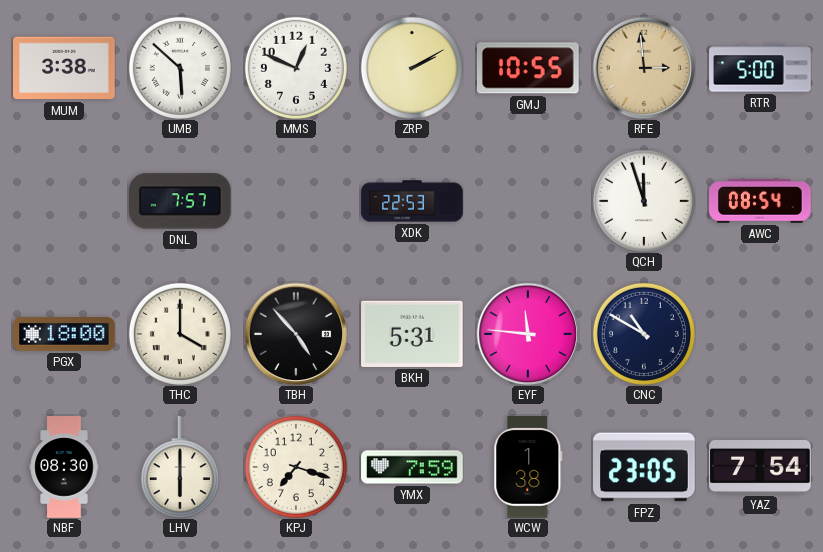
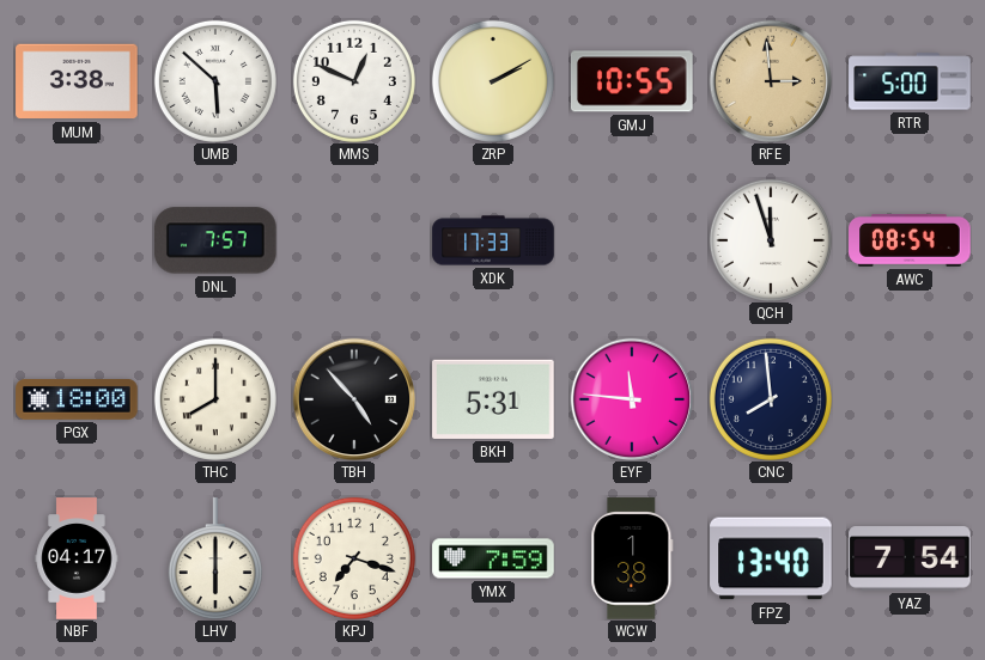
XDK: 22:53 -> 17:33 (493, 240)
THC: 4:00 -> 8:00 (215, 399)
CNC: 10:50 -> 7:59 (771, 399)
NBF: 08:30 -> 04:17 (77, 558)
FPZ: 23:05 -> 13:40 (771, 558)
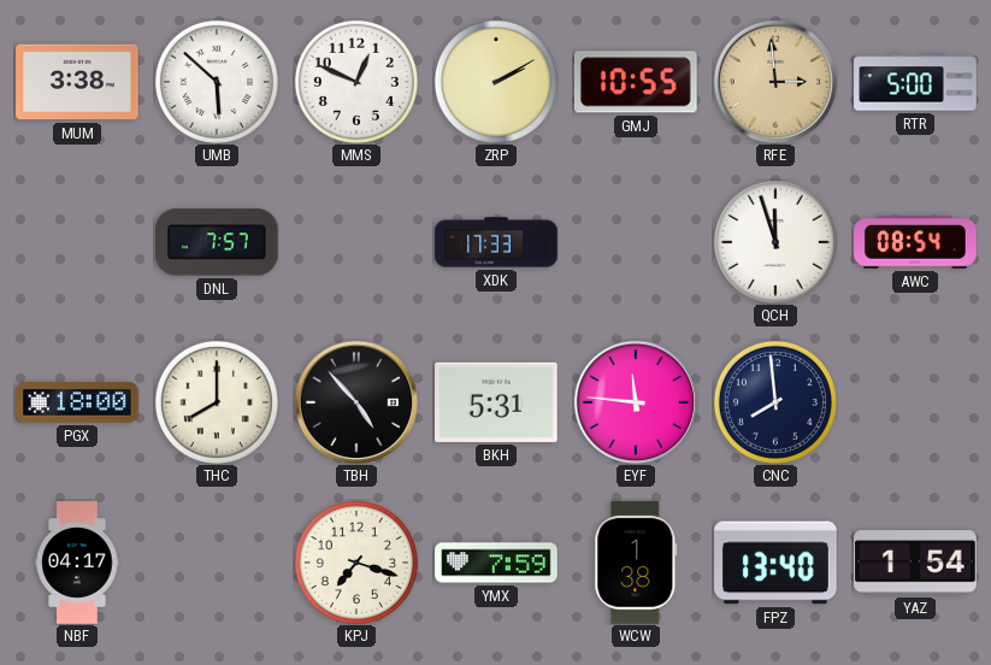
LHV: 6:00 -> none (215, 558)
YAZ: 7:54 -> 1:54 (915, 563)
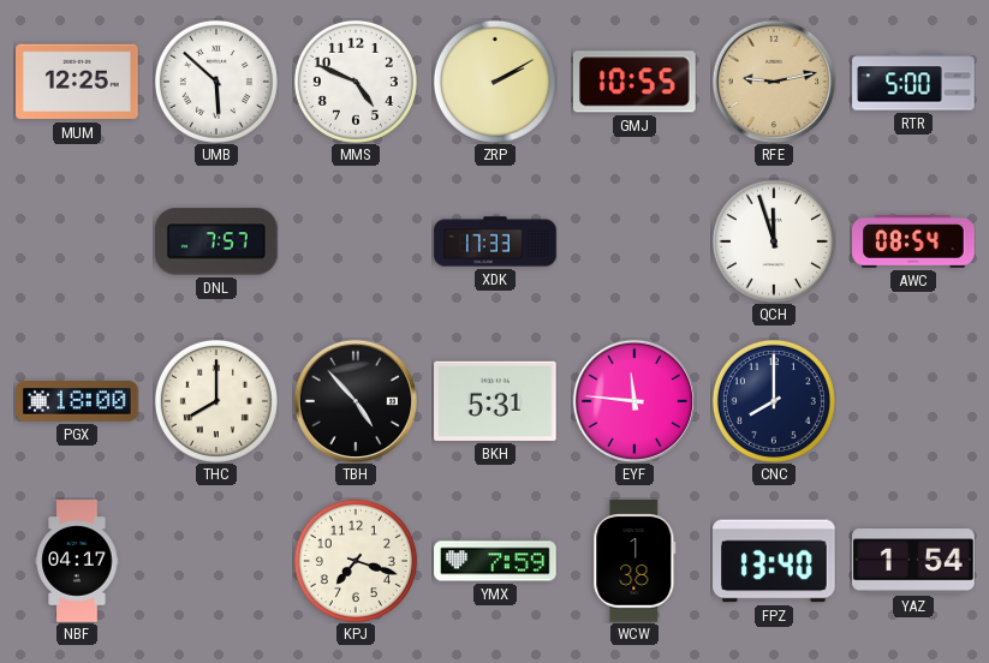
MUM: 3:38 -> 12:25 (77, 82)
MMS: 12:49 -> 4:49 (356, 82)
RFE: 2:59 -> 9:13 (774, 82)
CNC: 7:59 -> 8:00 (774, 401)
